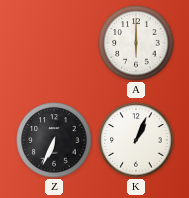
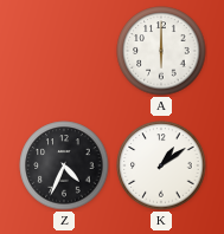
Z: 6:34 -> 4:34 (64, 165)
K: 1:04 -> 1:09 (161, 165)
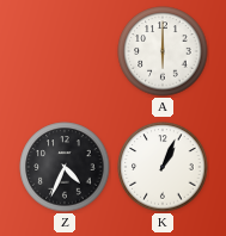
K: 1:09 -> 1:04 (163, 167)
